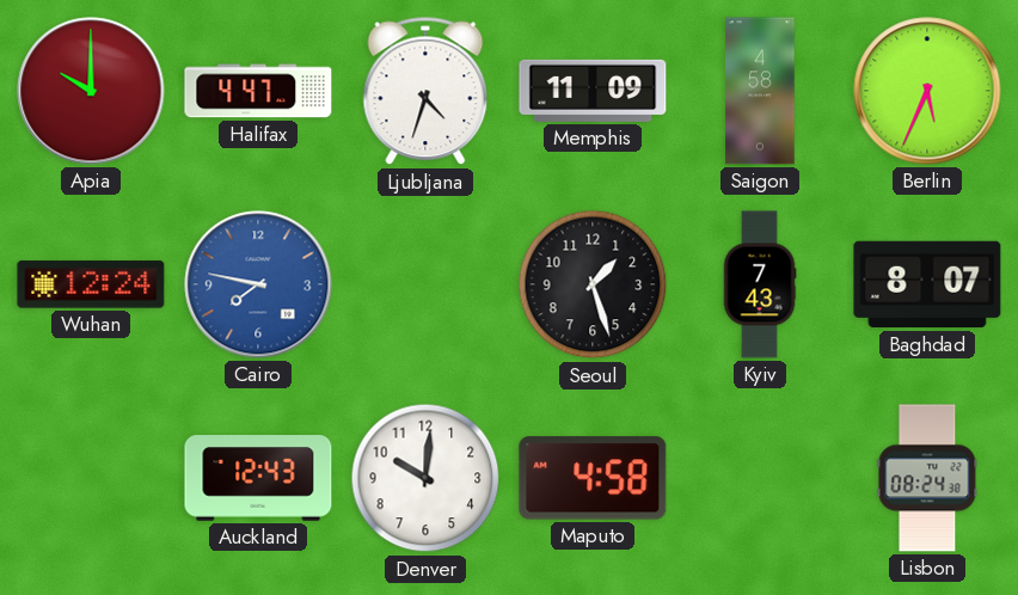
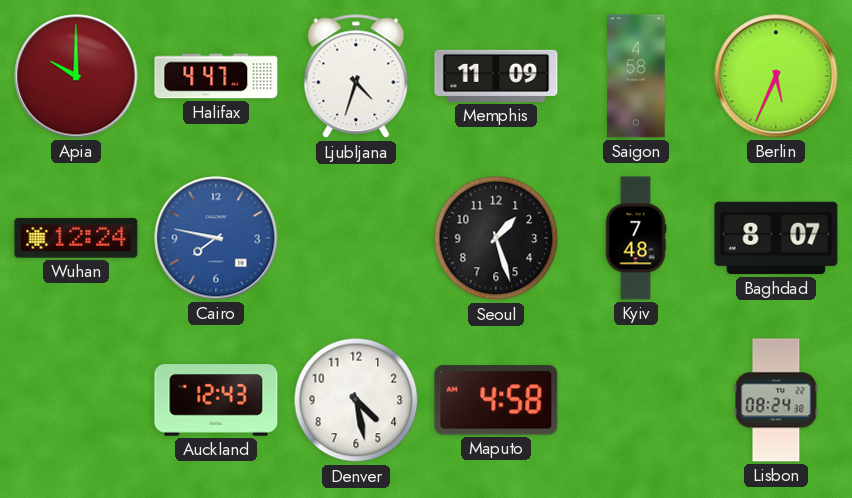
Kyiv: 7:43 -> 7:48 (636, 238)
Denver: 10:01 -> 4:28 (356, 400)
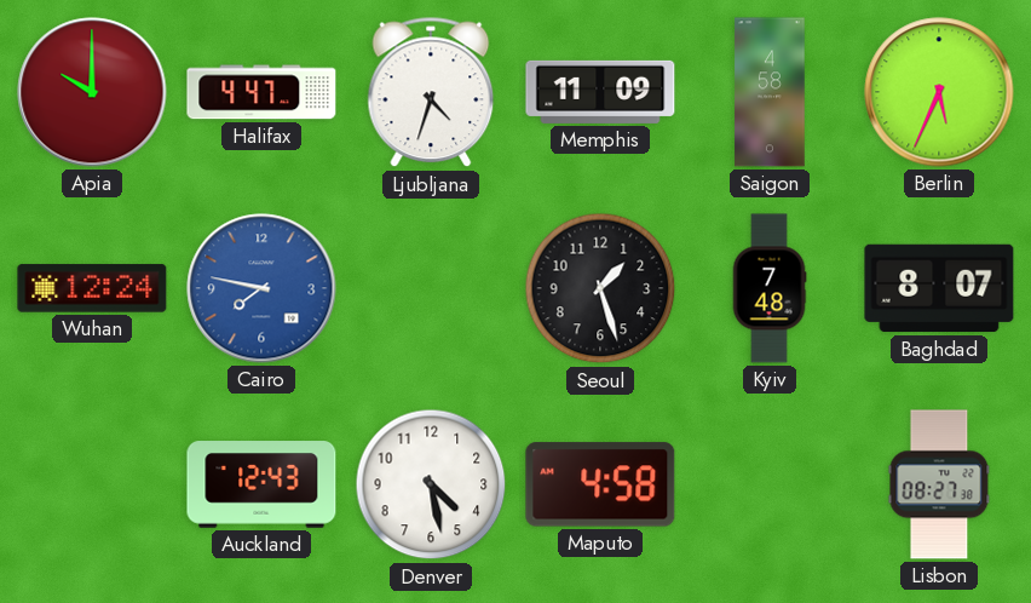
Lisbon: 08:24 -> 08:27 (939, 484)
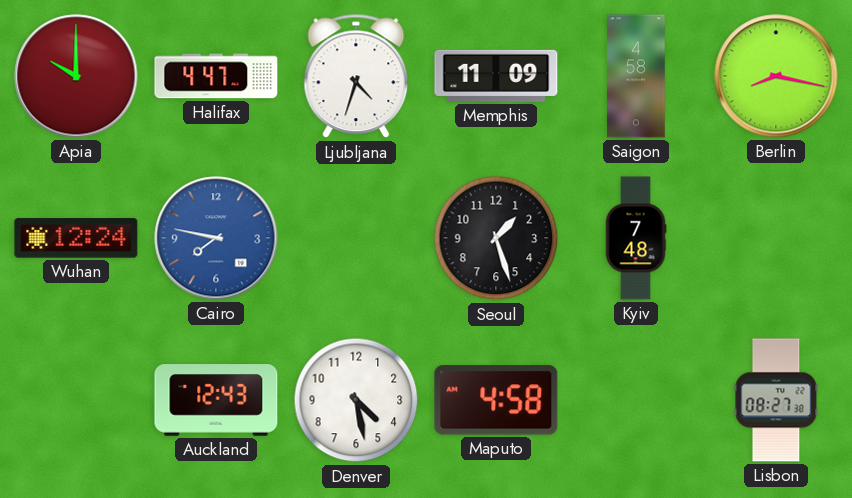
Berlin: 5:34 -> 8:17 (776, 76)
Baghdad: 8:07 -> none (939, 288)
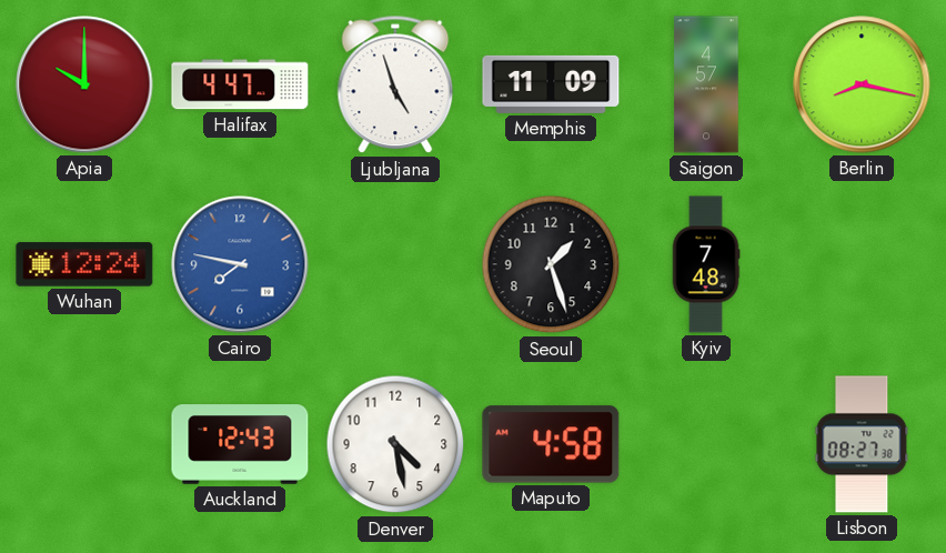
Ljubljana: 4:33 -> 4:57 (395, 84)
Saigon: 4:58 -> 4:57 (706, 84)
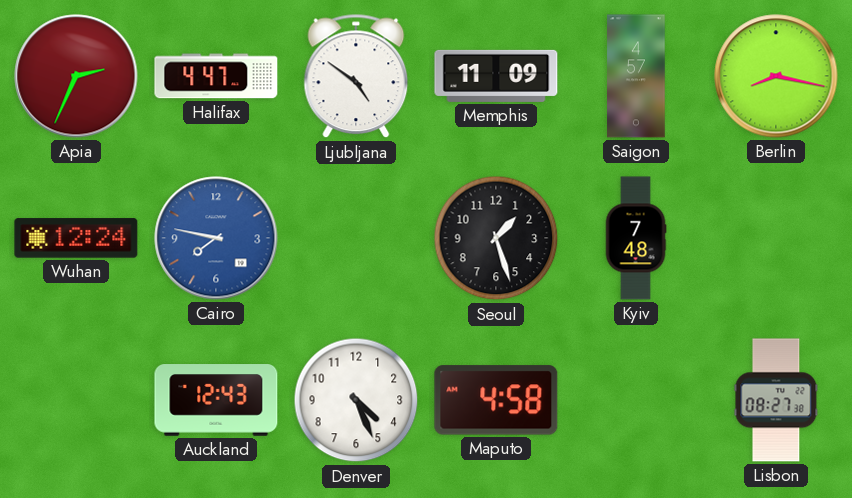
Apia: 10:00 -> 2:34 (76, 76)
Ljubljana: 4:57 -> 4:51 (356, 76)
Denver: 4:28 -> 4:26 (356, 400)
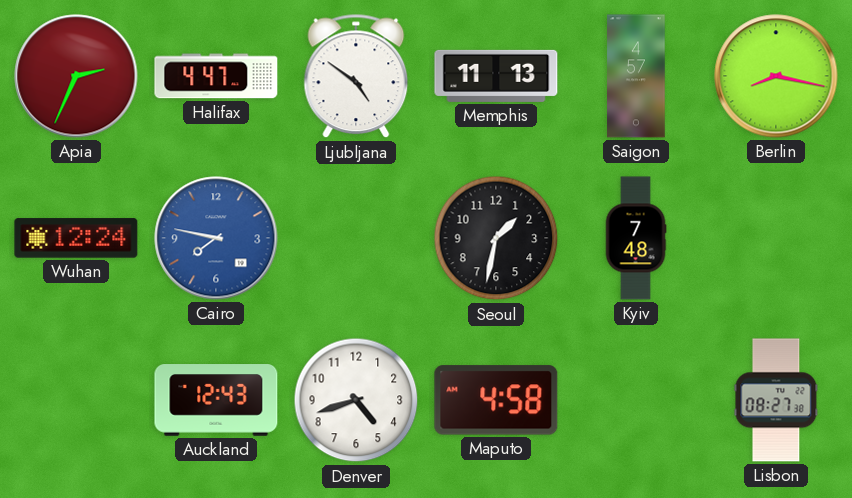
Memphis: 11:09 -> 11:13 (496, 76)
Seoul: 1:27 -> 1:32 (496, 238)
Denver: 4:26 -> 4:42 (356, 400)
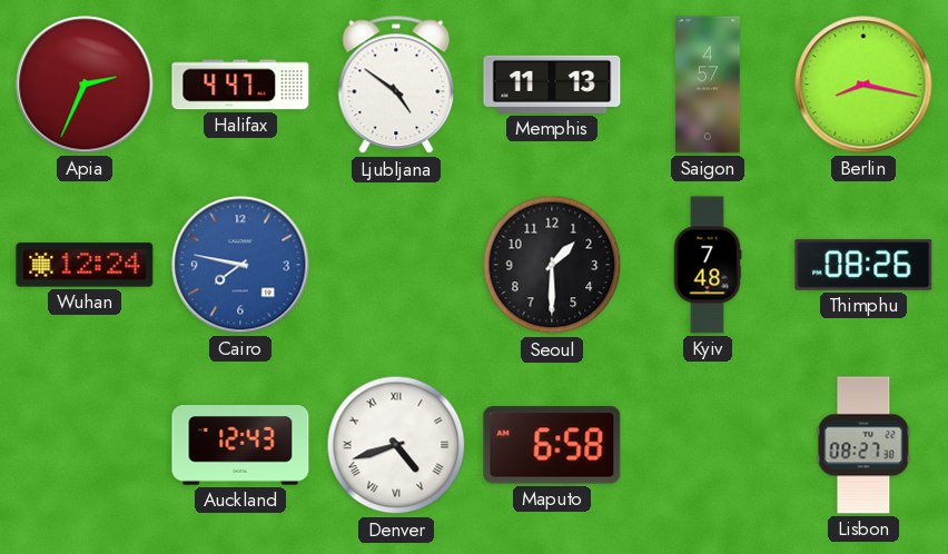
Seoul: 1:32 -> 1:30 (552, 265)
Thimphu: none -> 08:26 (863, 265)
Denver numerals: Arabic -> Roman (396, 445)
Maputo: 4:58 -> 6:58 (552, 445)
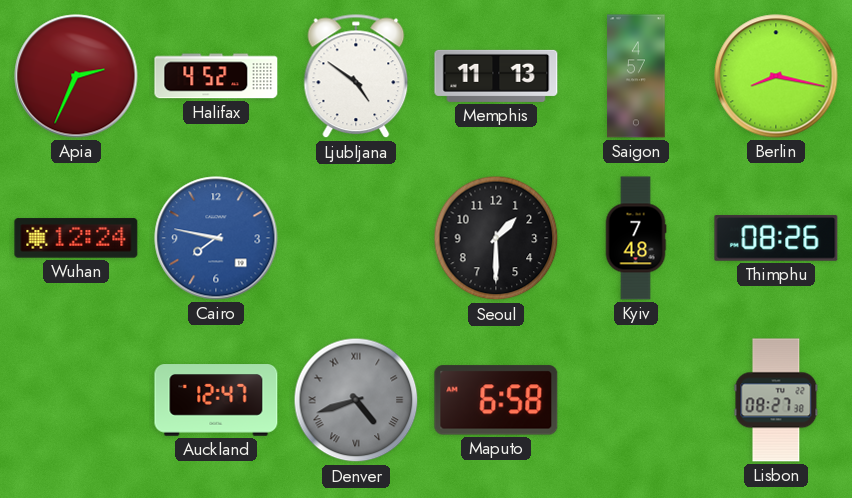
Halifax: 4:47 -> 4:52 (216, 76)
Auckland: 12:43 -> 12:47 (216, 400)
Denver dial: white -> grey (356, 400)
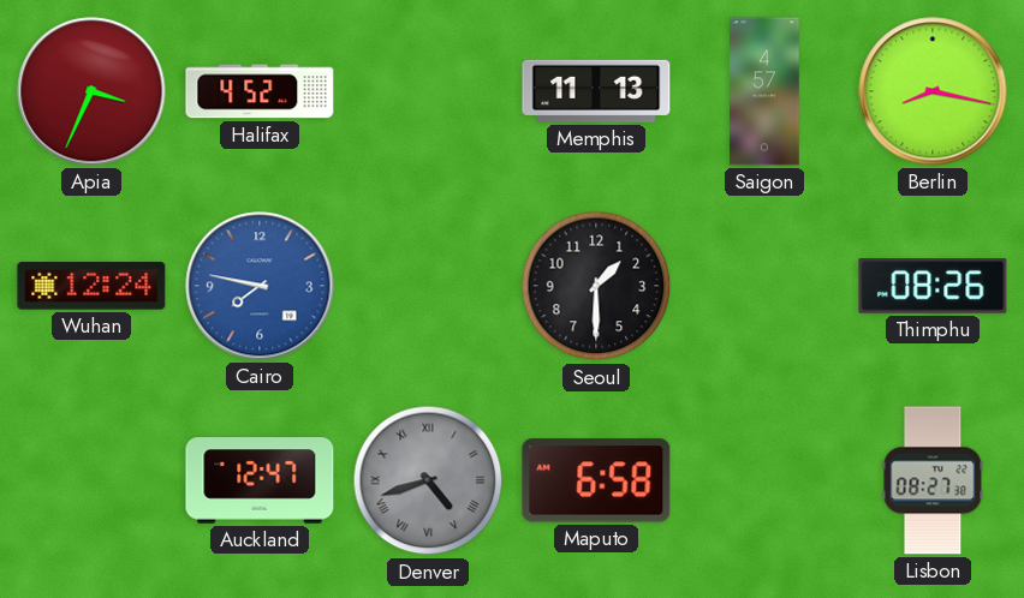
Apia: 2:34 -> 3:34 (91, 91)
Ljubljana: 4:51 -> none (356, 76)
Kyiv: 7:48 -> none (636, 238)
